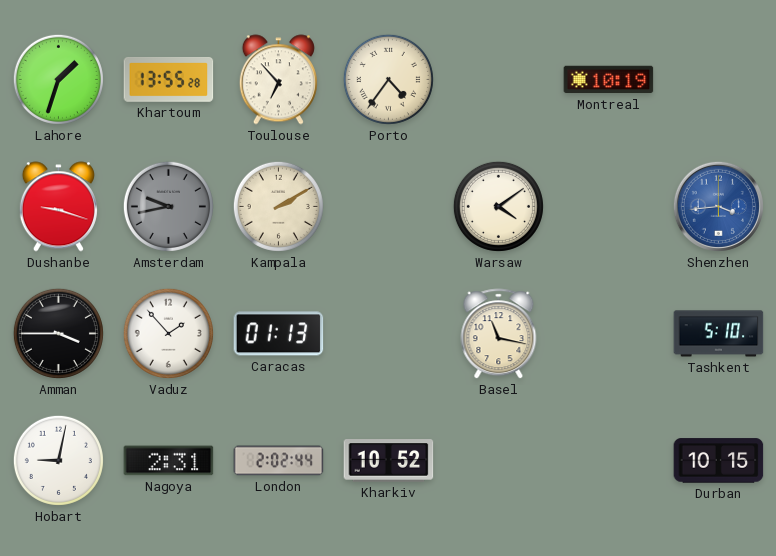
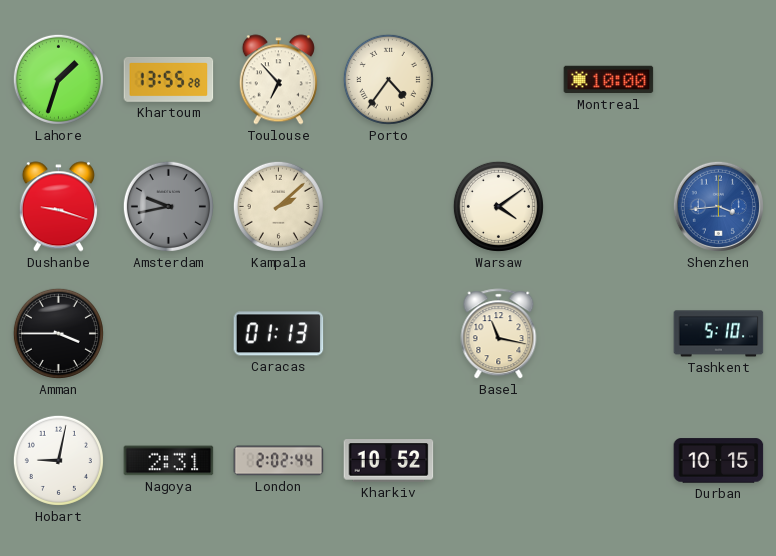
Montreal: 10:19 -> 10:00 (609, 80)
Kampala: 2:10 -> 2:08 (278, 206)
Vaduz: 1:53 -> none (168, 333)
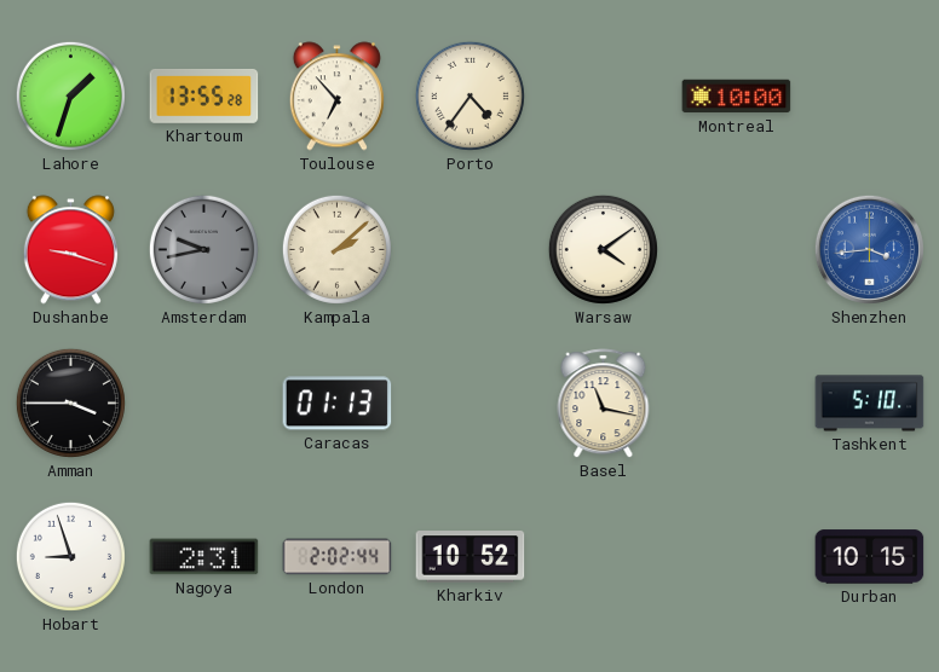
Hobart: 9:02 -> 8:57 (70, 556)
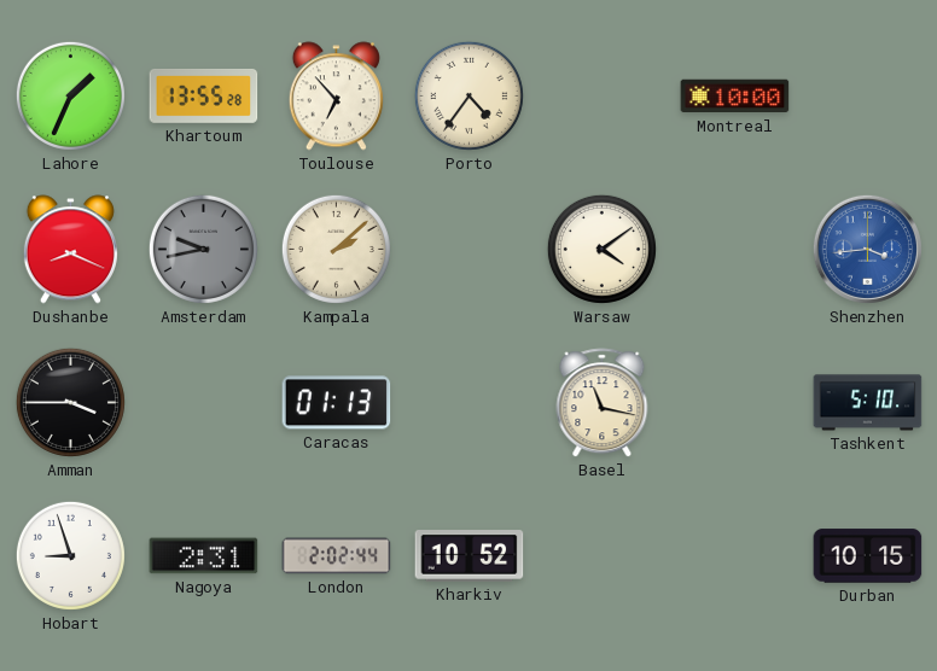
Lahore: 1:33 -> 1:34 (70, 95)
Dushanbe: 9:18 -> 8:19 (70, 250)
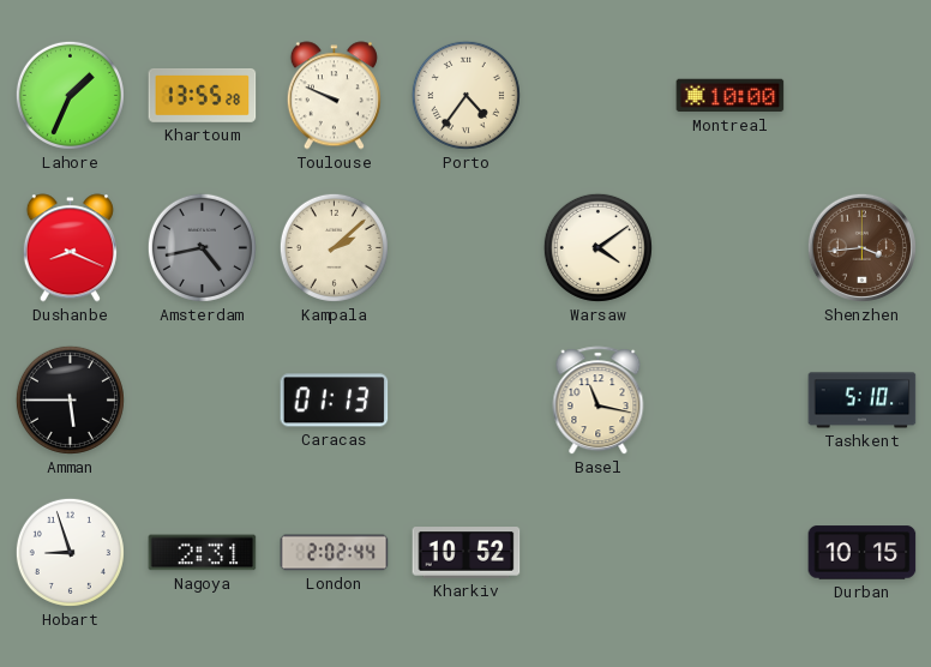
Toulouse: 6:53 -> 9:49 (334, 96)
Amsterdam: 9:43 -> 4:43 (202, 247)
Shenzhen dial: blue -> brown (861, 247)
Amman: 3:45 -> 5:45 (70, 399)
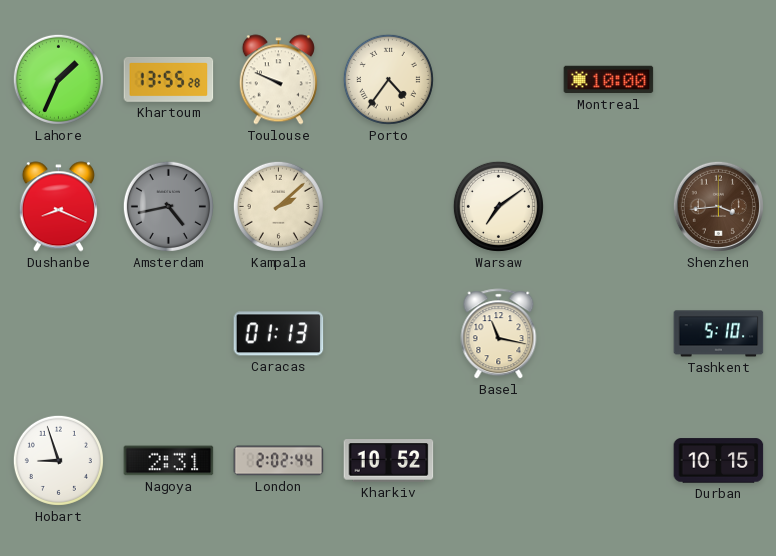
Warsaw: 4:09 -> 7:09 (498, 206)
Amman: 5:45 -> none (70, 399)
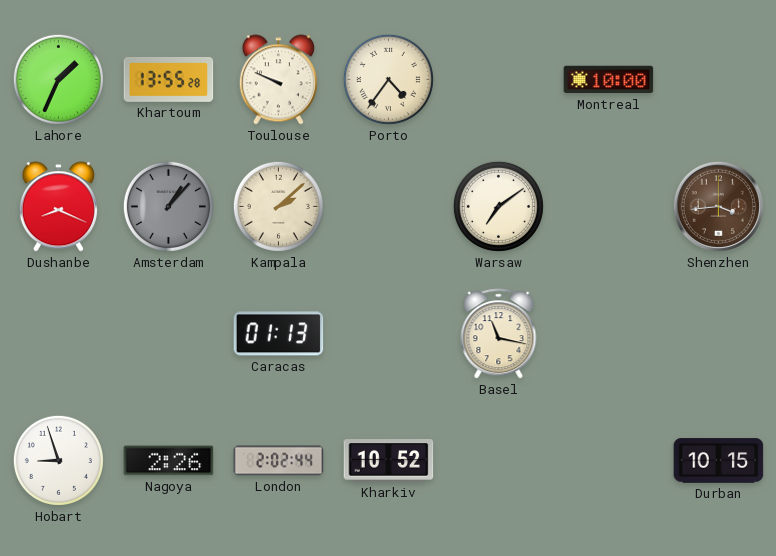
Amsterdam: 4:43 -> 1:07 (168, 206)
Tashkent: 5:10 -> none (719, 334)
Nagoya: 2:31 -> 2:26 (169, 461)
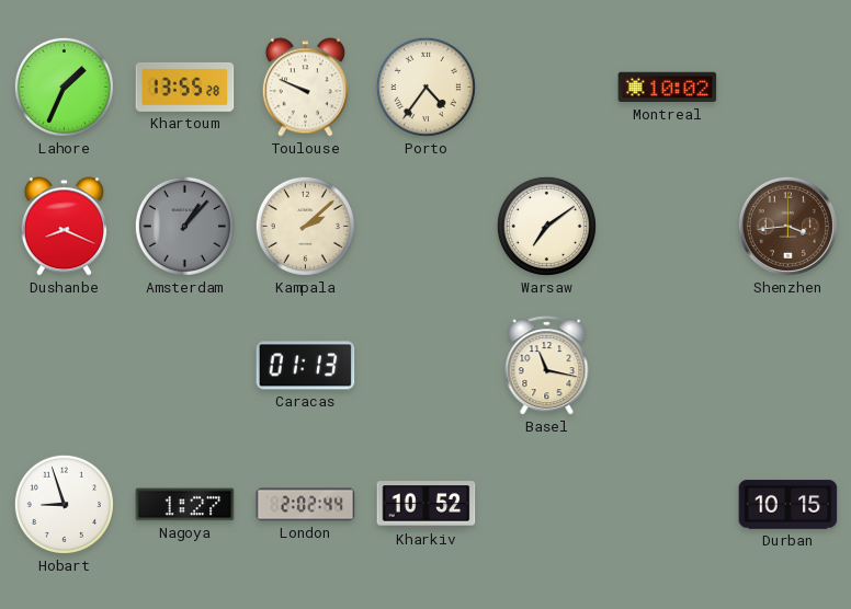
Montreal: 10:00 -> 10:02 (668, 88)
Nagoya: 2:26 -> 1:27 (185, 505)
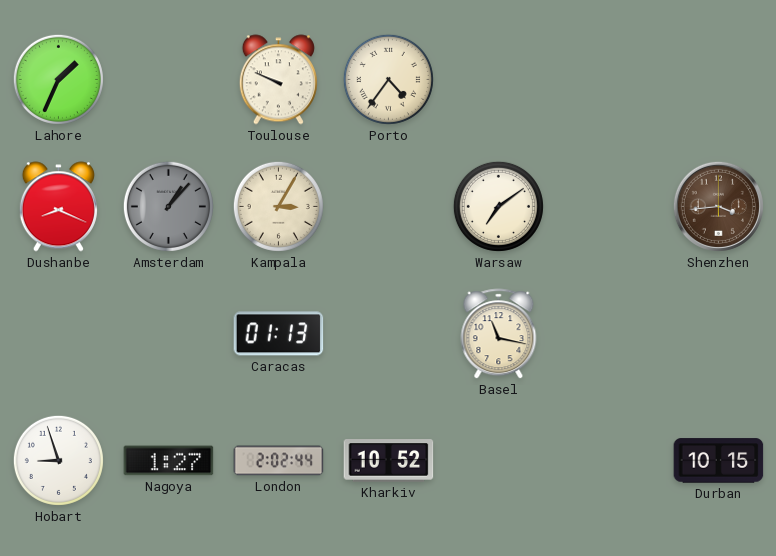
Khartoum: 13:55 -> none (185, 87)
Montreal: 10:02 -> none (668, 88)
Kampala: 2:08 -> 3:05 (278, 206)
